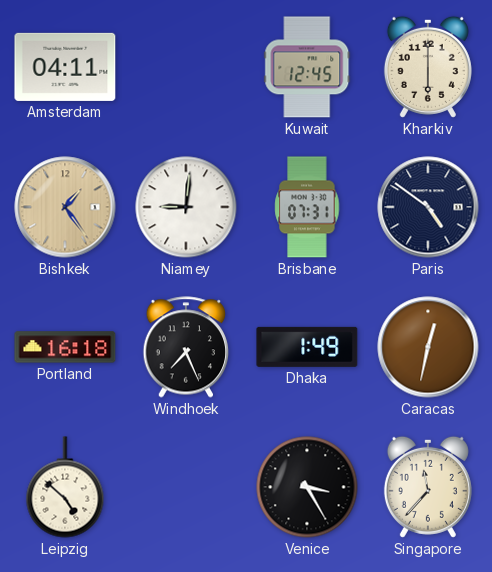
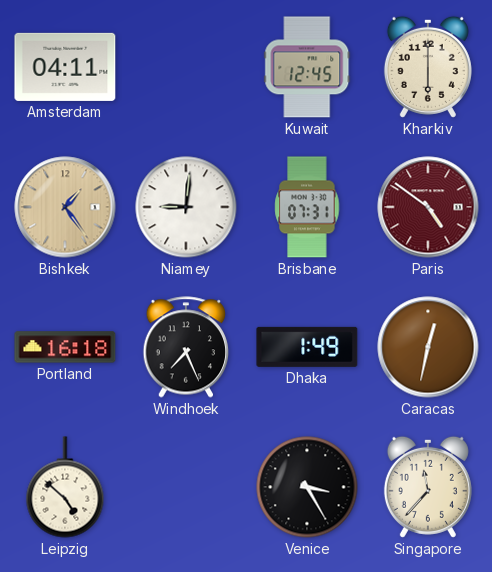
Paris dial: navy -> burgundy (428, 207)
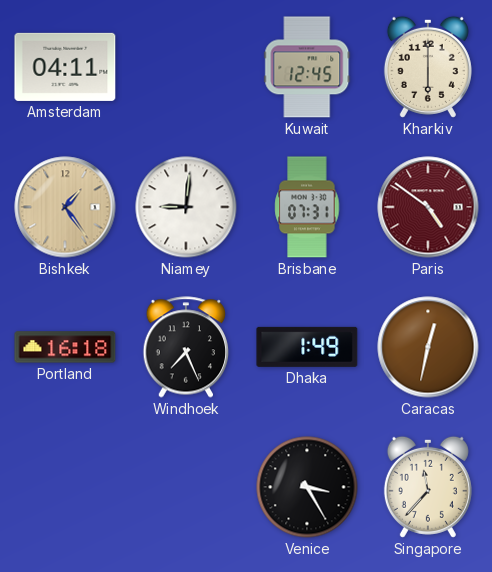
Leipzig: 4:52 -> none (65, 487)
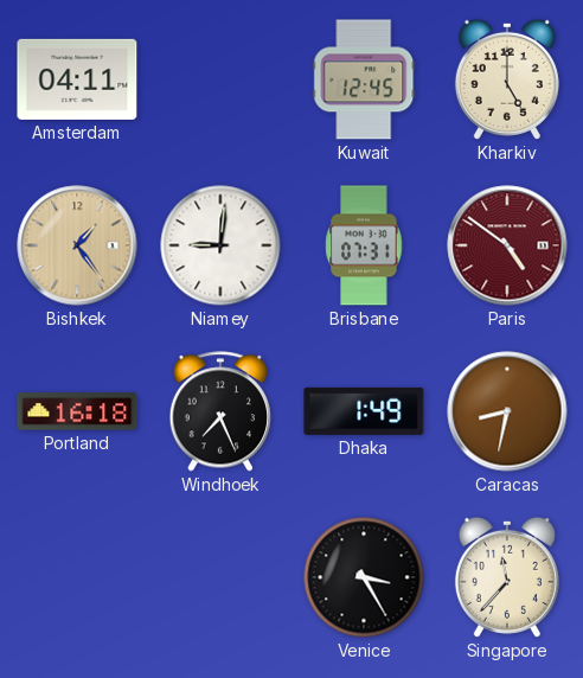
Kharkiv: 6:00 -> 5:00 (507, 79)
Caracas: 12:32 -> 8:32 (507, 411)
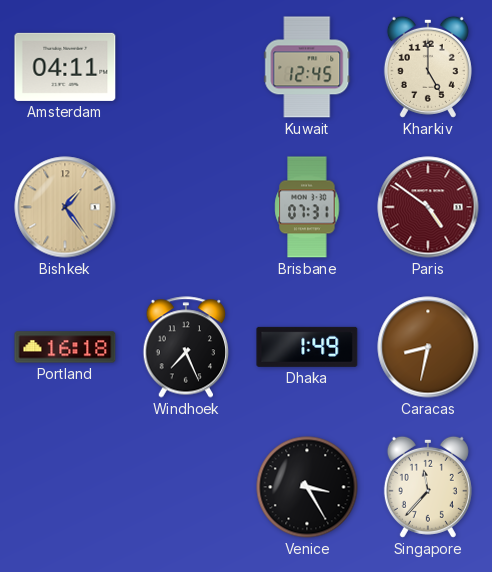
Niamey: 9:01 -> none (220, 245)
